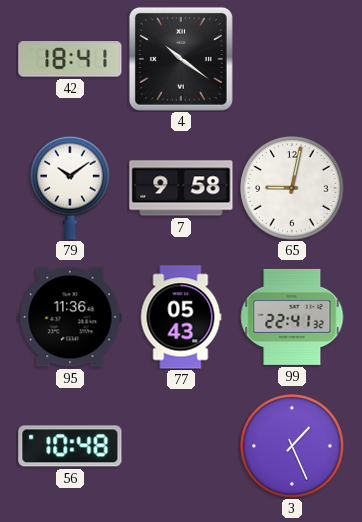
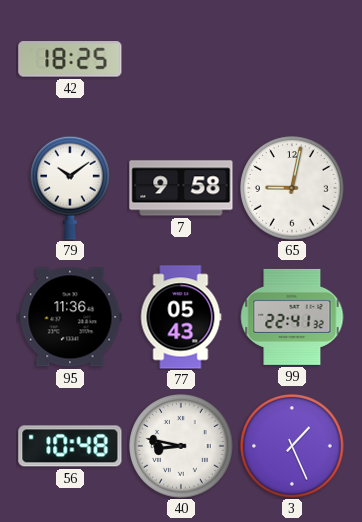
42: 18:41 -> 18:25 (70, 59)
4: 10:21 -> none (181, 59)
40: none -> 8:47 (181, 446)
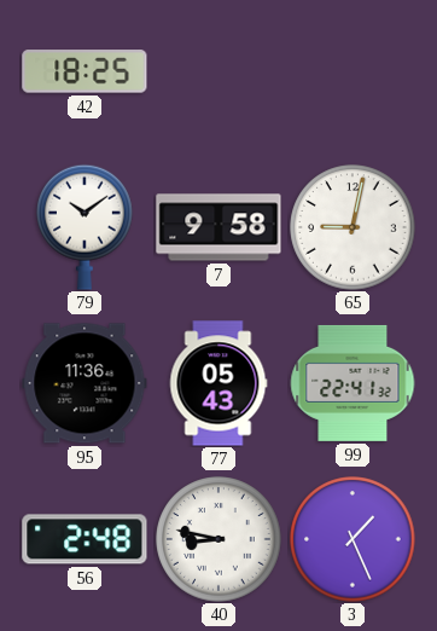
56: 10:48 -> 2:48 (85, 539)
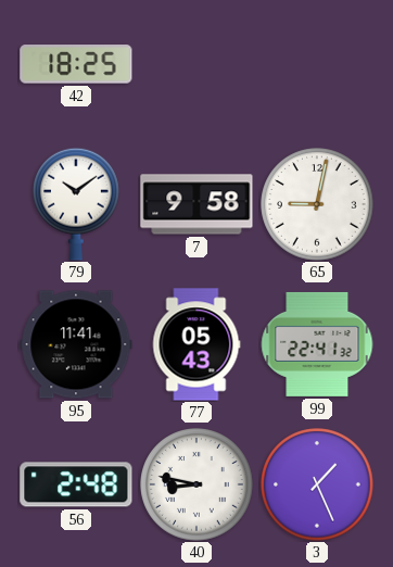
95: 11:36 -> 11:41 (76, 344)
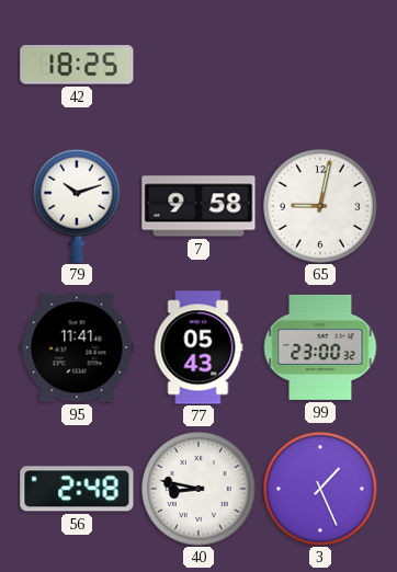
79: 10:09 -> 10:12 (78, 206)
99: 22:41 -> 23:00 (320, 347)
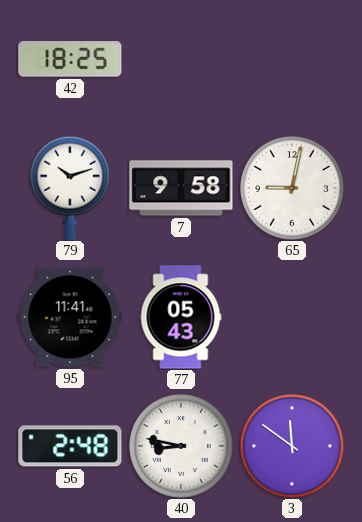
99: 23:00 -> none (320, 347)
3: 1:26 -> 11:51 (292, 446)
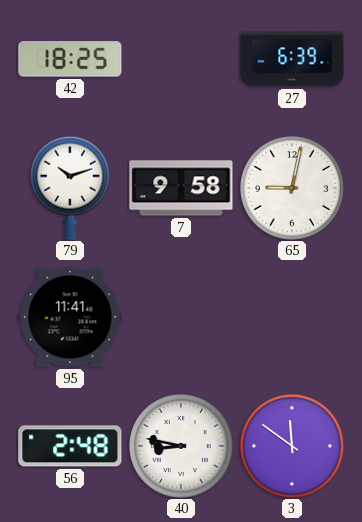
27: none -> 6:39 (292, 59)
77: 05:43 -> none (181, 317)
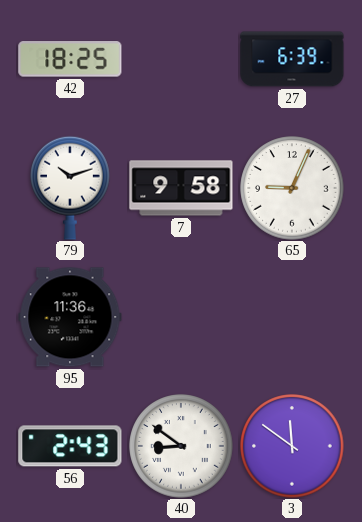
65: 9:02 -> 9:04 (292, 188)
95: 11:41 -> 11:36 (70, 317)
56: 2:48 -> 2:43 (70, 446)
40: 8:47 -> 8:51 (181, 446)
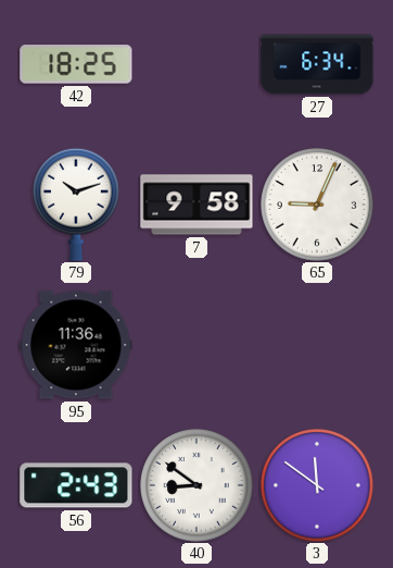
27: 6:39 -> 6:34 (317, 64)
